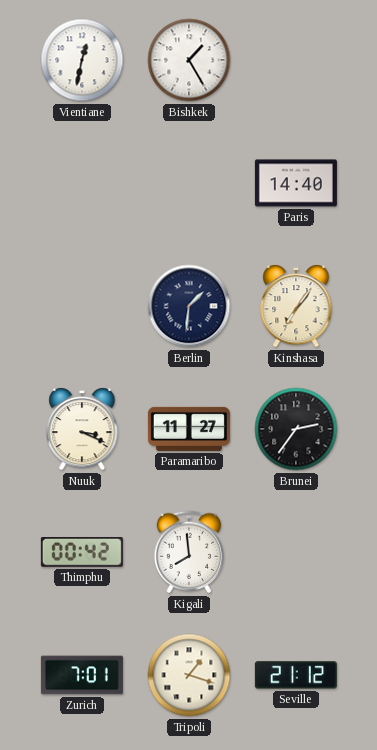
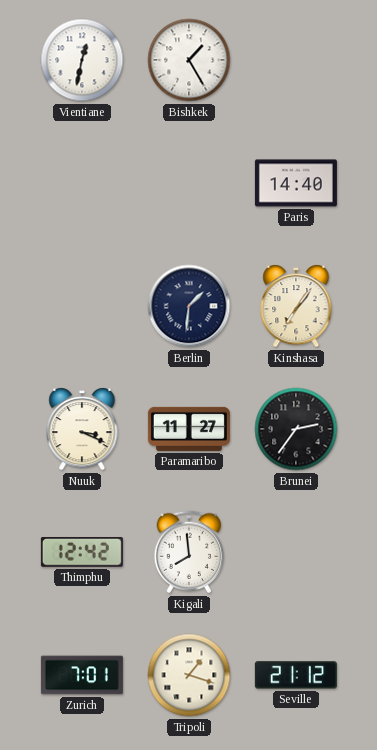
Thimphu: 00:42 -> 12:42 (82, 553)
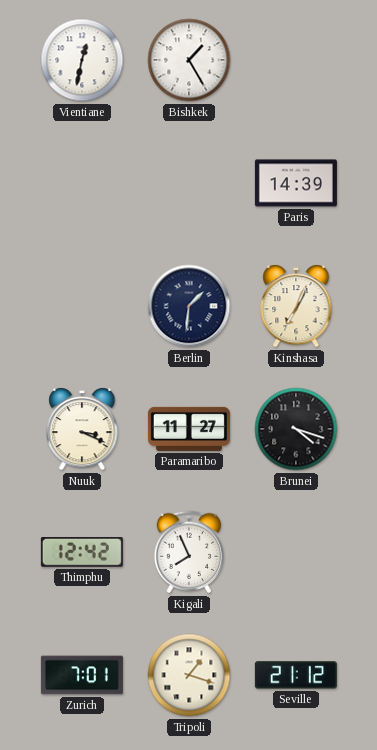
Paris: 14:40 -> 14:39 (296, 183)
Kinshasa: 7:06 -> 7:04 (296, 307)
Brunei: 2:36 -> 4:18 (296, 429)
Kigali: 7:59 -> 7:56 (189, 552)
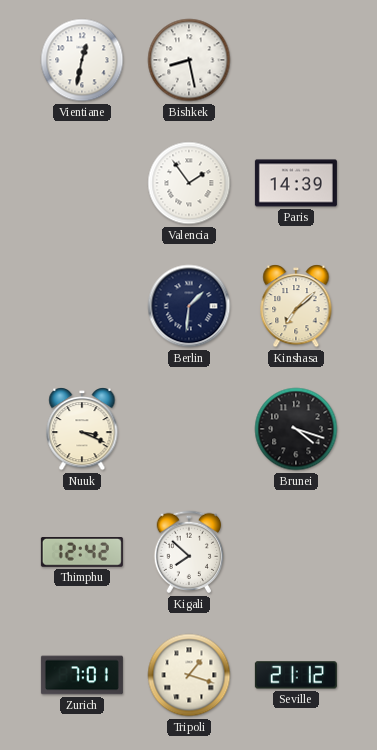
Bishkek: 1:25 -> 8:28 (189, 60)
Valencia: none -> 1:54 (189, 183)
Kinshasa: 7:04 -> 7:08 (296, 307)
Paramaribo: 11:27 -> none (189, 429)
Kigali: 7:56 -> 7:52 (189, 552)
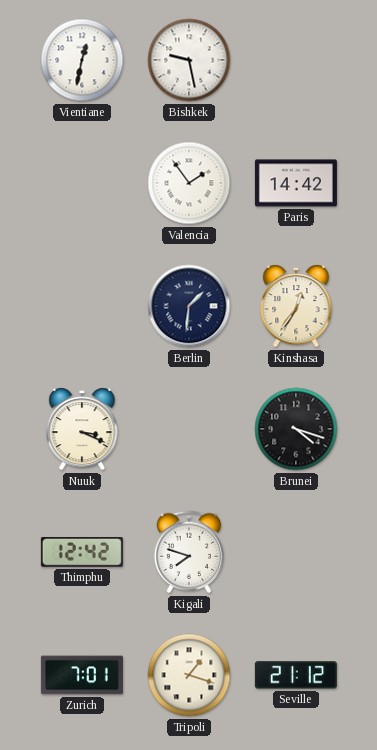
Bishkek: 8:28 -> 9:28 (189, 60)
Paris: 14:39 -> 14:42 (296, 183)
Kinshasa: 7:08 -> 12:36 (296, 307)
Kigali: 7:52 -> 7:48 (189, 552)
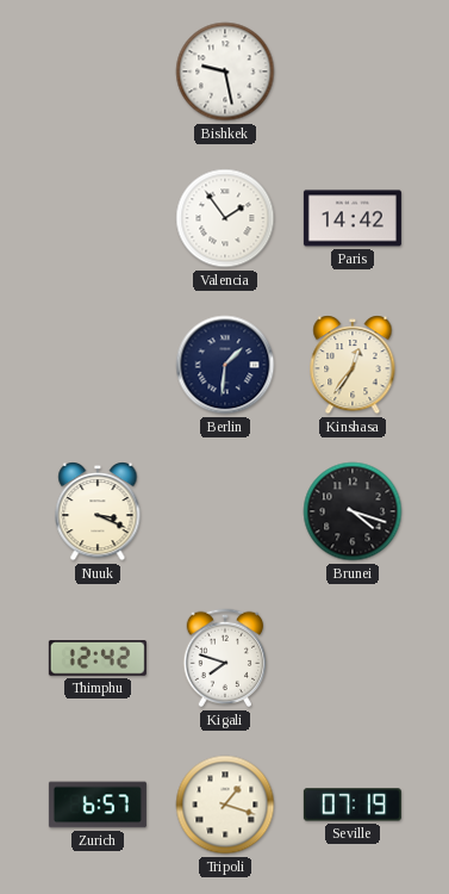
Vientiane: 12:32 -> none (82, 60)
Zurich: 7:01 -> 6:57 (98, 805)
Seville: 21:12 -> 07:19 (353, 805)
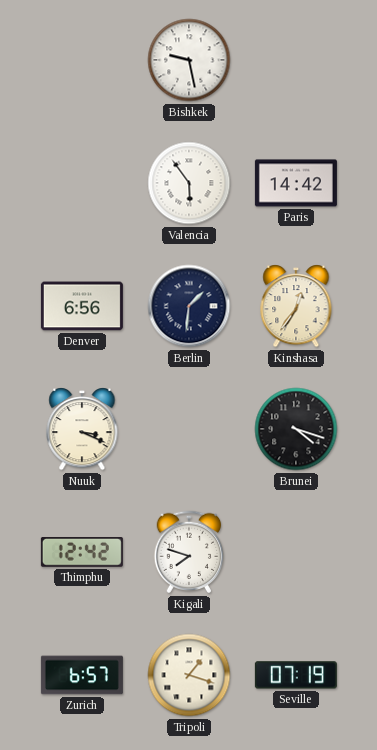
Valencia: 1:54 -> 5:54 (189, 183)
Denver: none -> 6:56 (82, 306)
